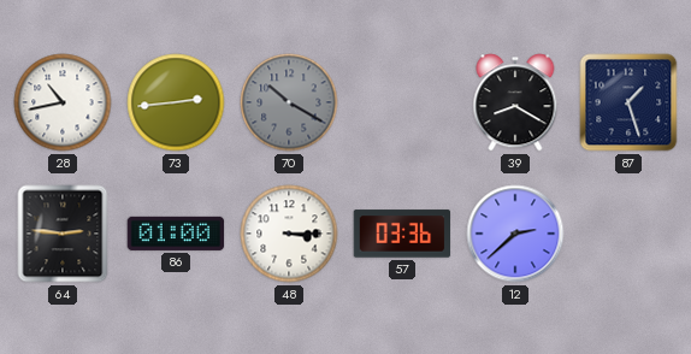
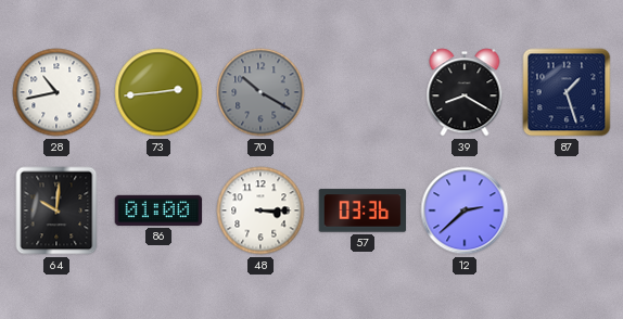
64: 2:46 -> 10:01 (56, 210)
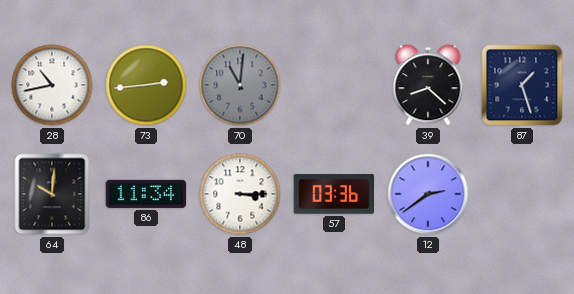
70: 10:20 -> 11:01 (240, 85)
39: 8:20 -> 8:22 (428, 85)
86: 01:00 -> 11:34 (146, 194)
12: 2:38 -> 2:39 (428, 194)
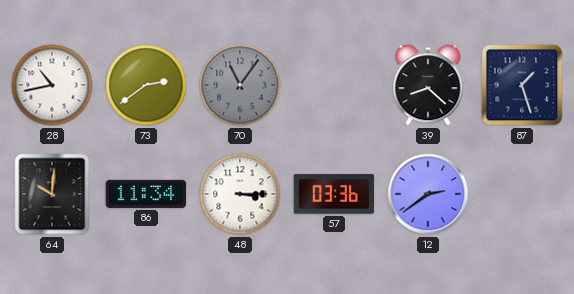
73: 2:44 -> 2:39 (146, 85)
70: 11:01 -> 11:06 (240, 85)
